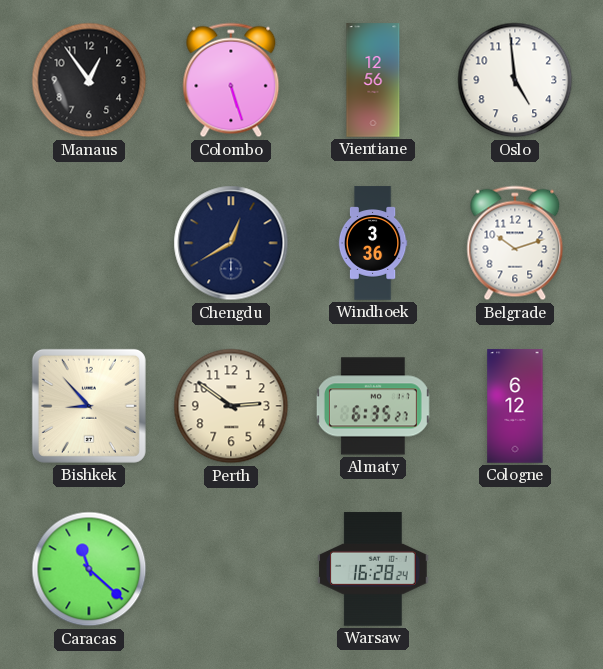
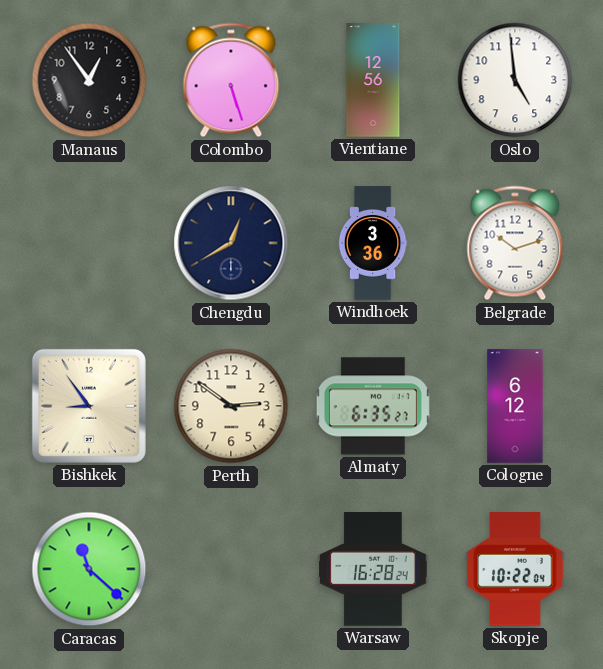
Bishkek: 8:53 -> 8:54 (89, 406)
Skopje: none -> 10:22 (515, 569)
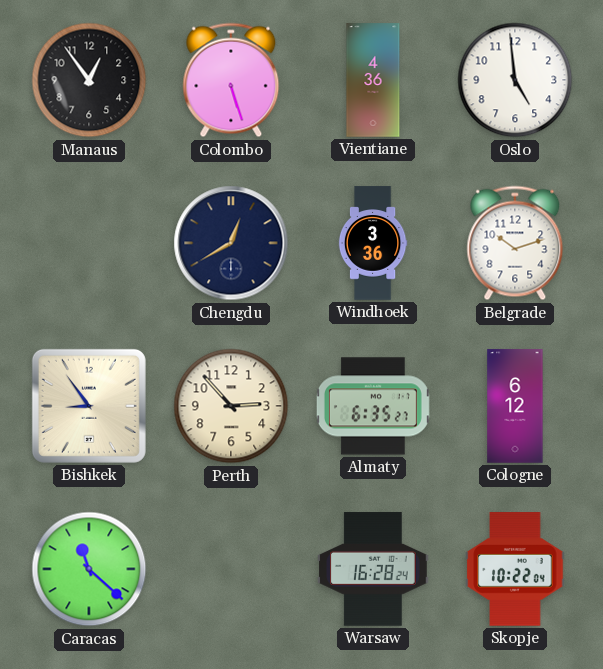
Vientiane: 12:56 -> 4:36 (373, 80)
Perth: 2:51 -> 2:53 (231, 406)
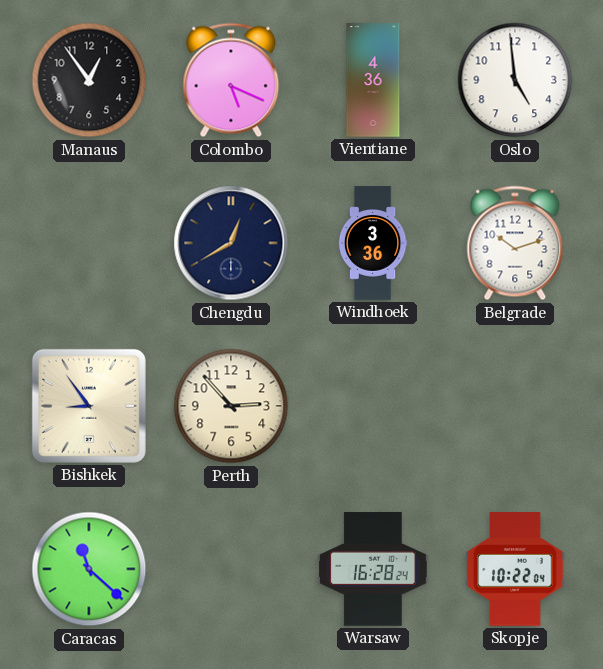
Colombo: 5:27 -> 5:19 (231, 80)
Almaty: 6:35 -> none (373, 406)
Cologne: 6:12 -> none (515, 406)
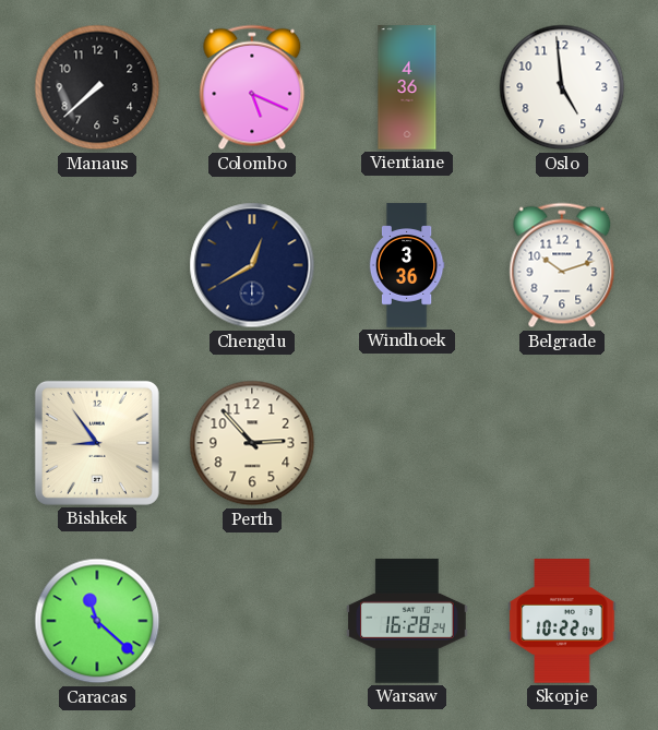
Manaus: 12:54 -> 7:38 (97, 87)
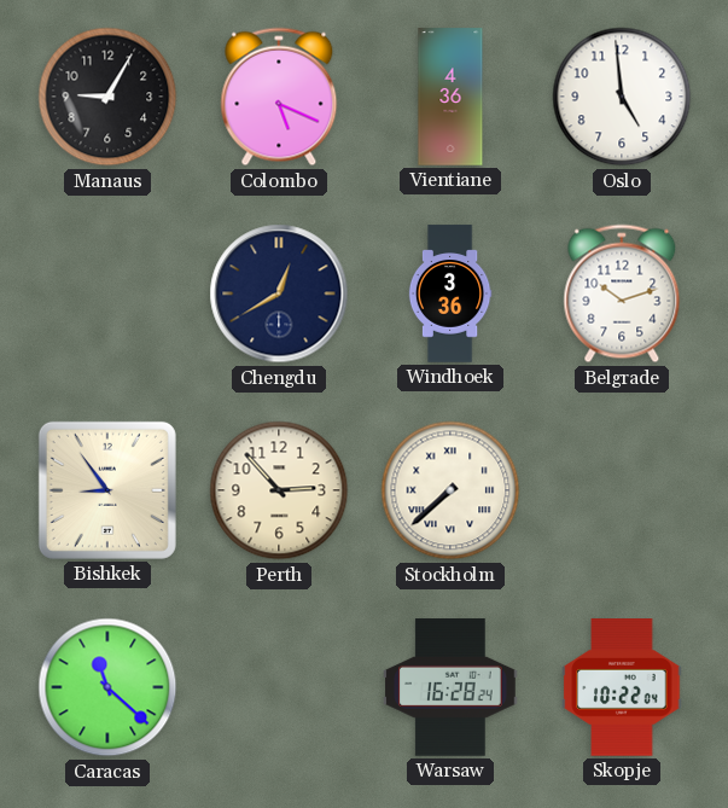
Manaus: 7:38 -> 9:05 (107, 97)
Stockholm: none -> 7:38 (450, 490)
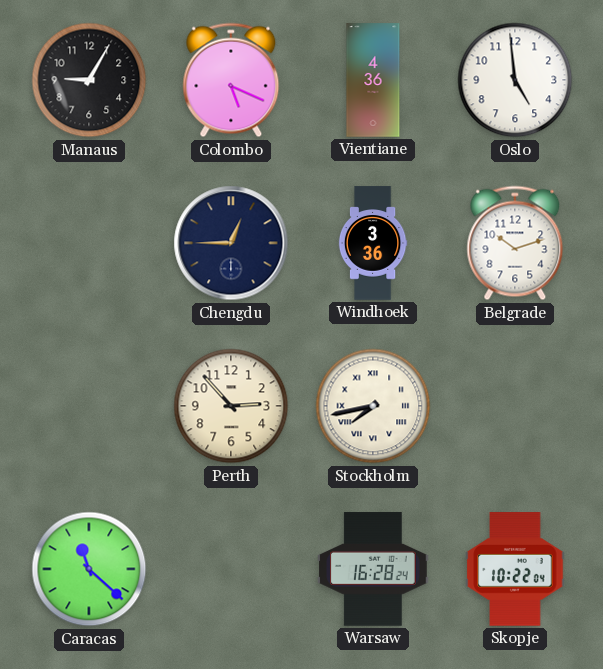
Chengdu: 12:40 -> 12:45 (231, 243)
Bishkek: 8:54 -> none (107, 490)
Stockholm: 7:38 -> 7:43 (373, 406)
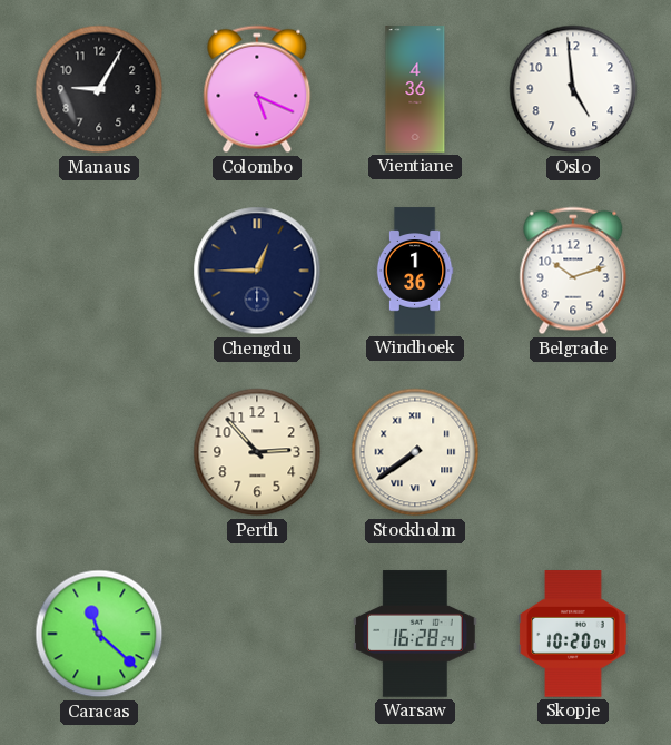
Windhoek: 3:36 -> 1:36 (415, 271)
Stockholm: 7:43 -> 7:39 (415, 452)
Skopje: 10:22 -> 10:20 (573, 634)
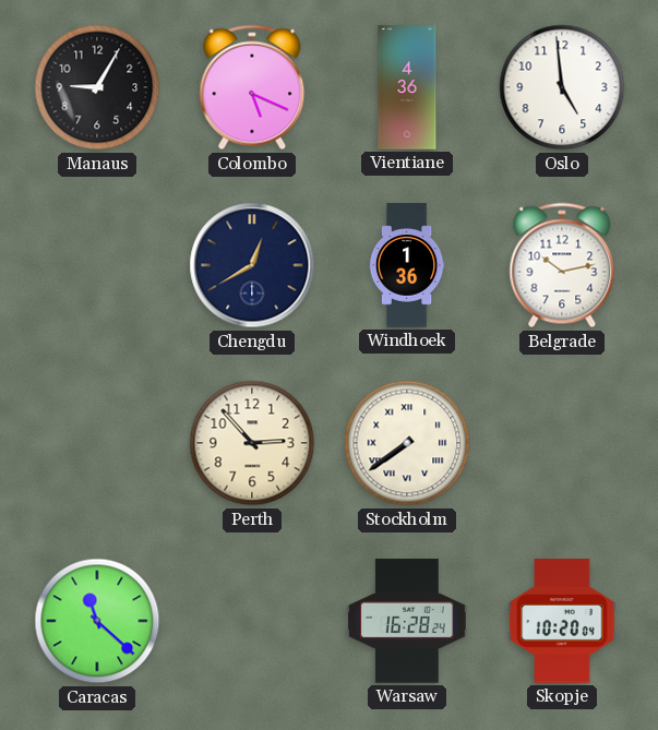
Chengdu: 12:45 -> 12:40 (252, 265)
Belgrade: 10:12 -> 10:13 (562, 265)
